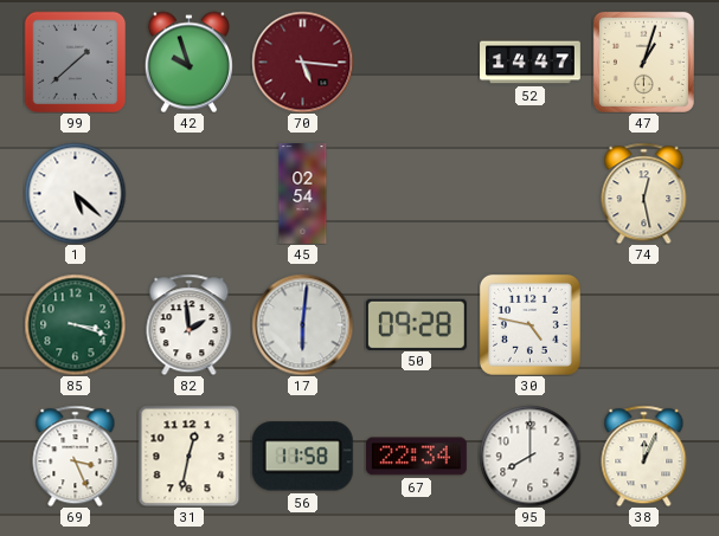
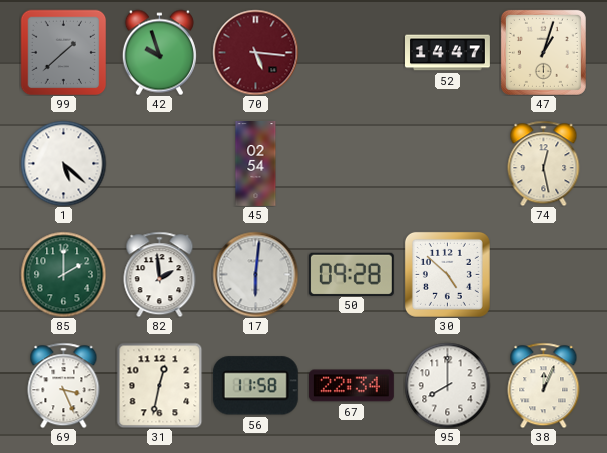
85: 3:18 -> 2:00 (63, 274)
30: 4:47 -> 4:52 (447, 274)
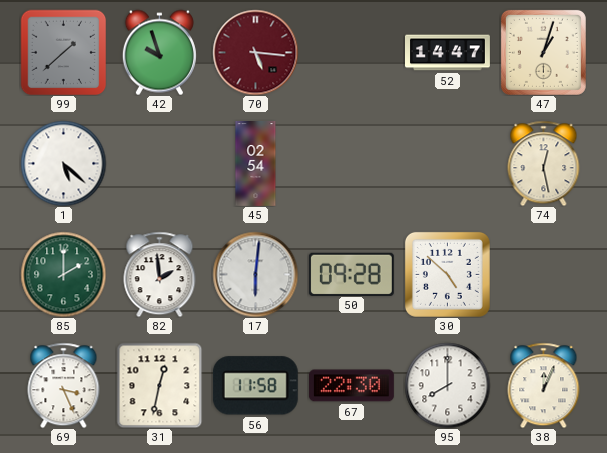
67: 22:34 -> 22:30 (351, 386)
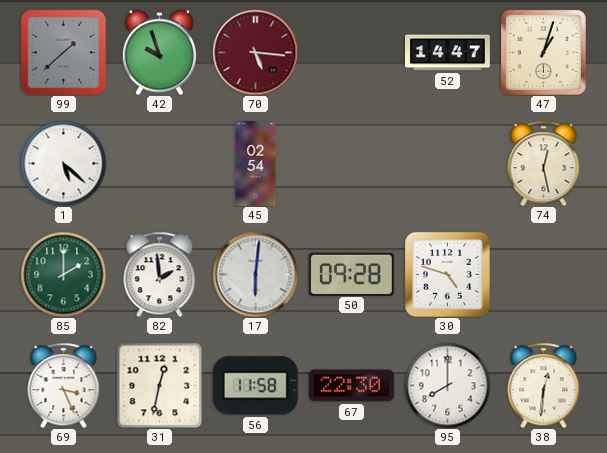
30: 4:52 -> 4:48 (447, 274)
38: 12:04 -> 12:31 (544, 385)
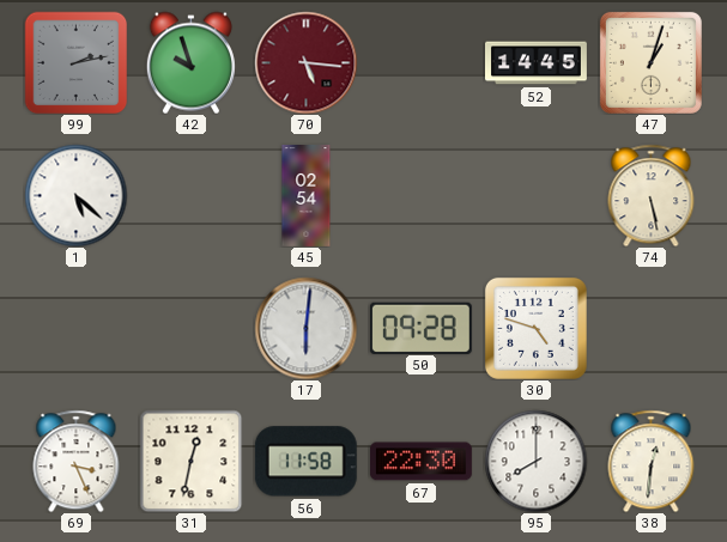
99: 1:38 -> 2:13 (75, 62)
52: 14:47 -> 14:45 (537, 63)
74: 12:28 -> 5:28 (652, 195)
85: 2:00 -> none (63, 274)
82: 1:59 -> none (160, 274)
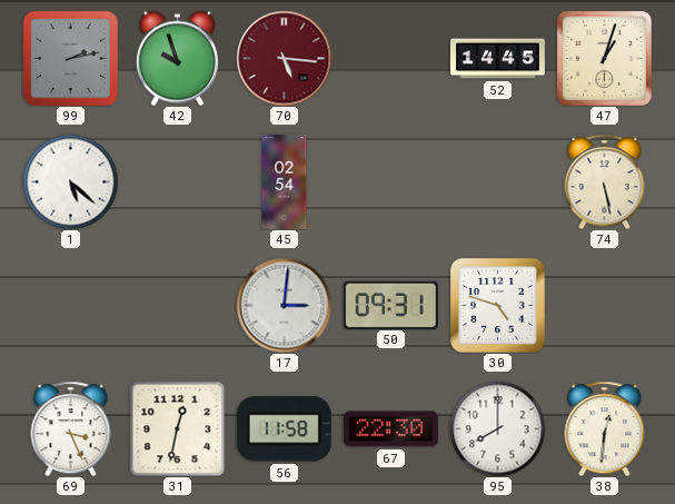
17: 6:01 -> 3:01 (284, 305)
50: 09:28 -> 09:31 (390, 305)
